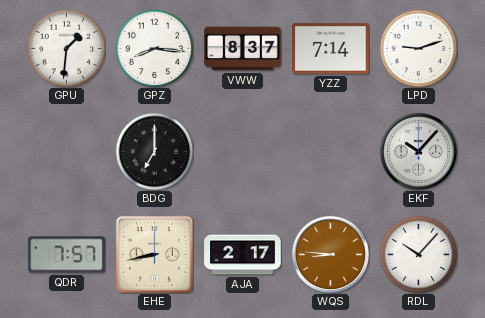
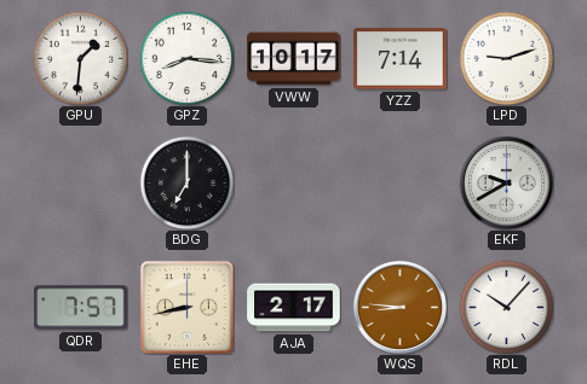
VWW: 8:37 -> 10:17 (294, 59)
EKF: 10:07 -> 9:40 (506, 182)
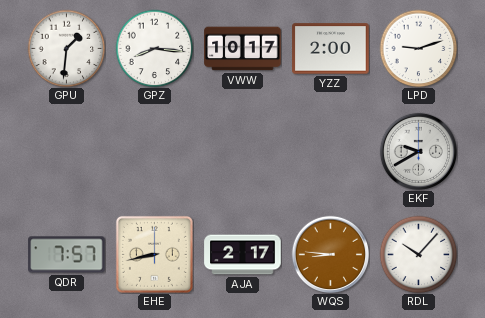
YZZ: 7:14 -> 2:00 (331, 49)
BDG: 7:00 -> none (186, 182)
